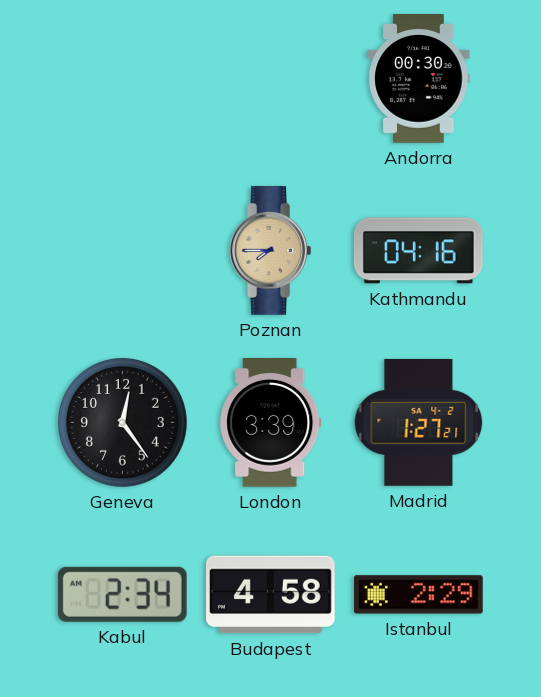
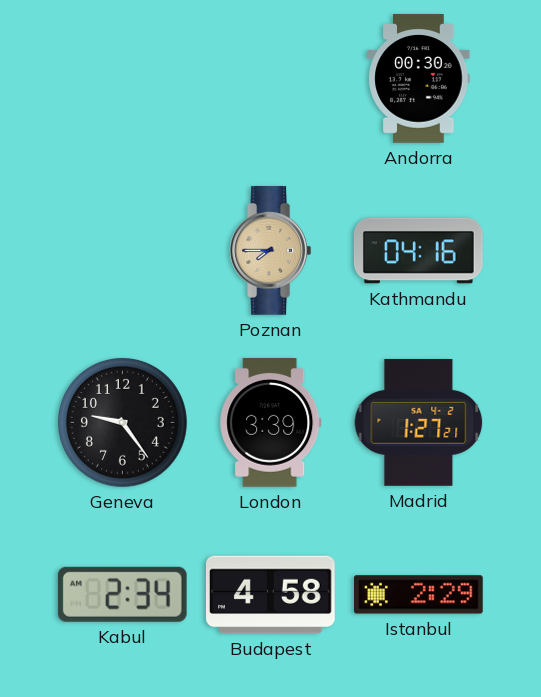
Geneva: 12:24 -> 9:24 (123, 423)
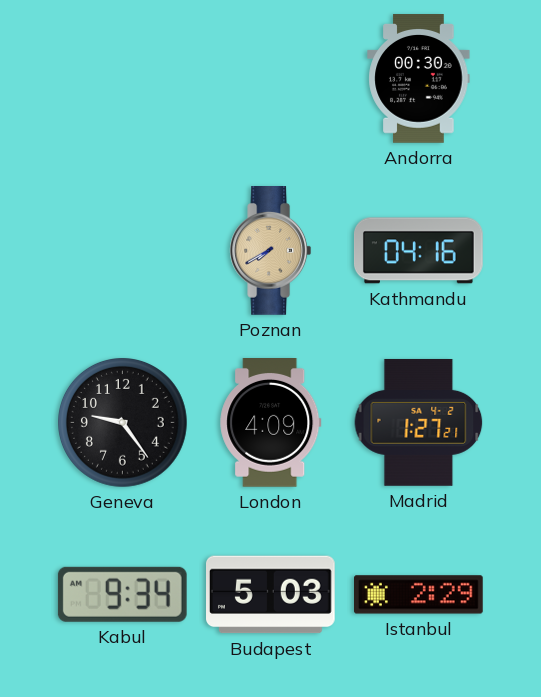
Poznan: 7:45 -> 7:40 (271, 251)
London: 3:39 -> 4:09 (271, 423)
Kabul: 2:34 -> 9:34 (122, 594)
Budapest: 4:58 -> 5:03 (271, 595)
